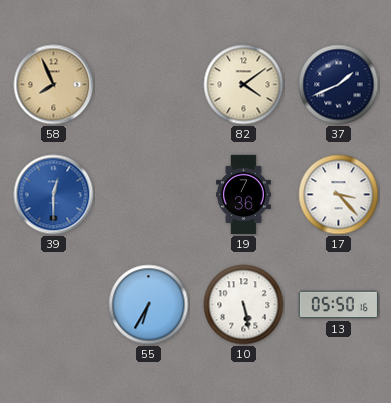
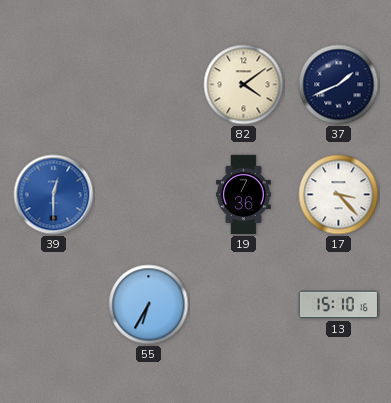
58: 7:56 -> none (54, 85)
10: 5:28 -> none (244, 305)
13: 05:50 -> 15:10 (339, 305)
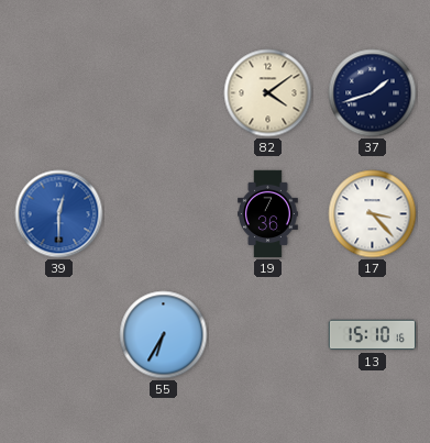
37: 1:41 -> 1:42 (373, 93)
